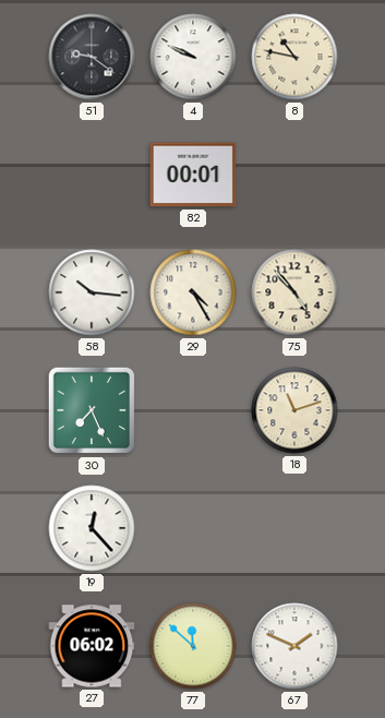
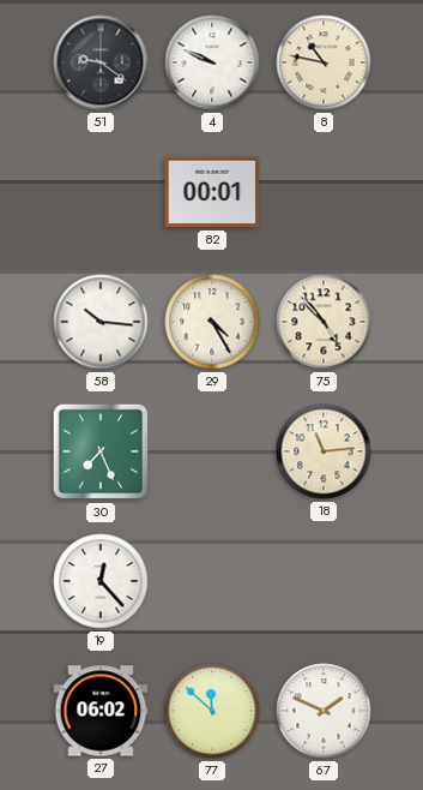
18: 11:12 -> 11:14 (324, 451)
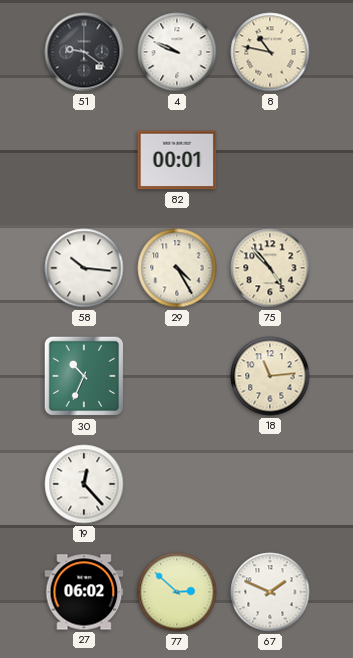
30: 7:26 -> 10:34 (84, 376)
77: 11:52 -> 2:52 (177, 592)
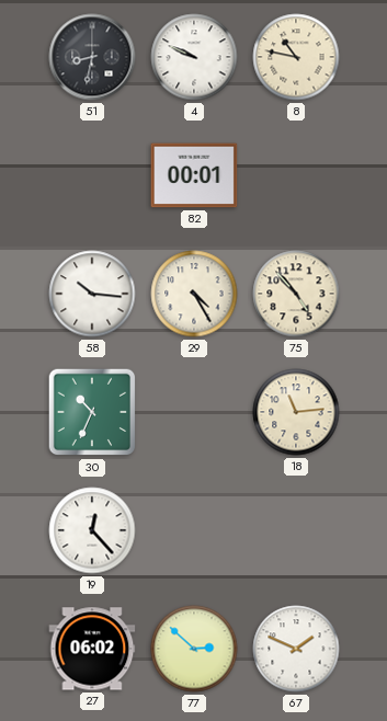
51: 9:21 -> 8:32 (92, 57)
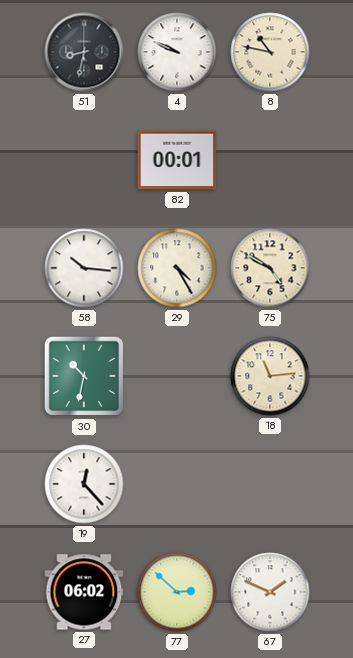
75: 4:53 -> 4:50 (270, 268)
30: 10:34 -> 10:32 (84, 376)
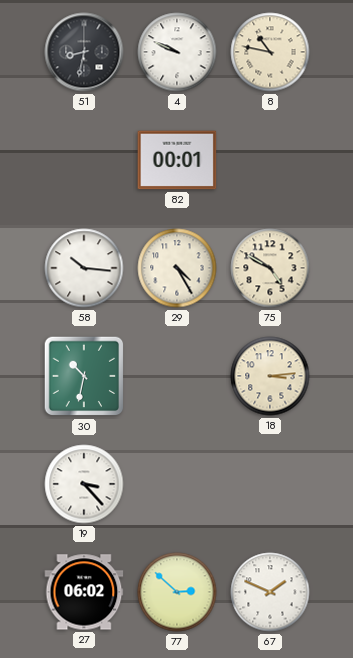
18: 11:14 -> 3:14 (270, 376)
19: 12:23 -> 3:23 (84, 484)
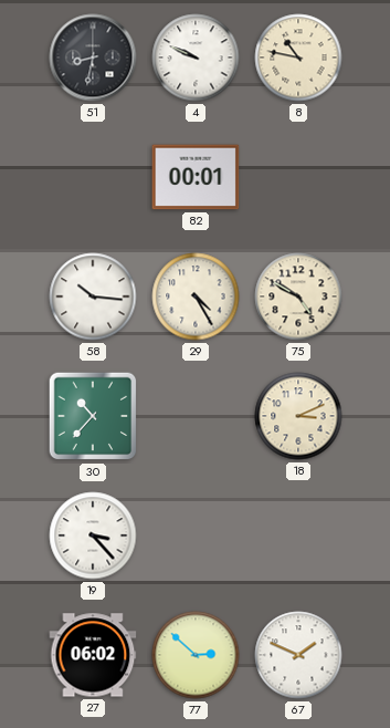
30: 10:32 -> 10:37 (93, 416)
18: 3:14 -> 3:11 (298, 416)
